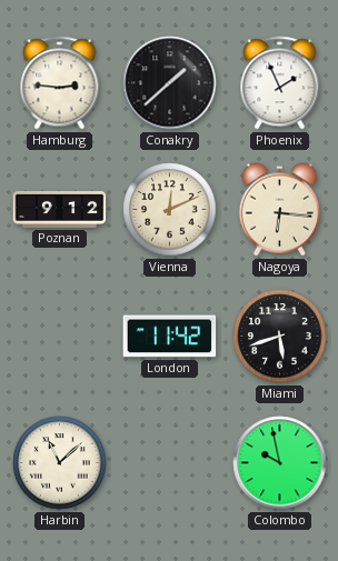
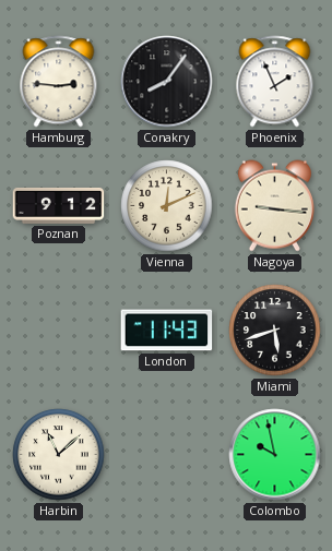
Conakry: 1:38 -> 8:06 (167, 82)
Nagoya: 6:16 -> 9:16 (274, 206)
London: 11:42 -> 11:43 (167, 331)
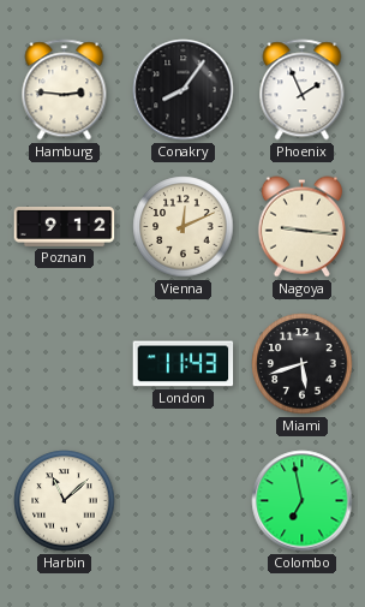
Colombo: 9:58 -> 6:58 (303, 501)
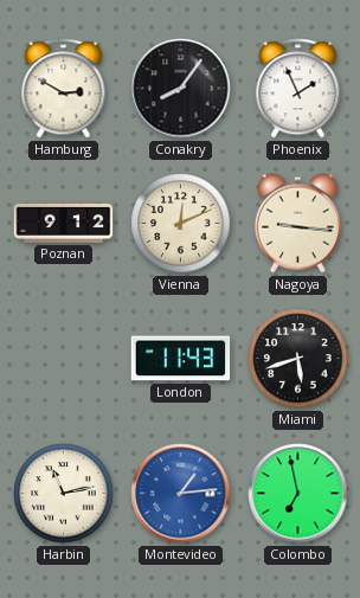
Hamburg: 2:46 -> 2:50 (64, 89)
Harbin: 11:08 -> 11:13 (64, 494)
Montevideo: none -> 1:14 (181, 494)
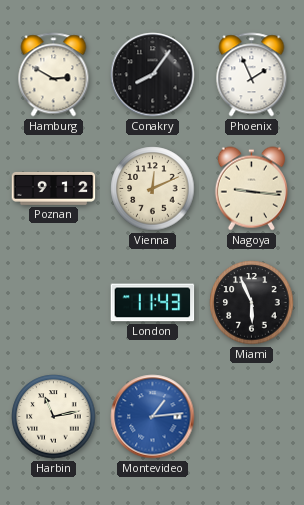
Miami: 5:42 -> 5:56 (252, 303)
Colombo: 6:58 -> none (298, 494)
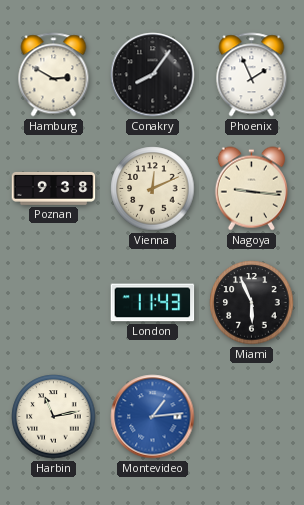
Poznan: 9:12 -> 9:38 (54, 188)
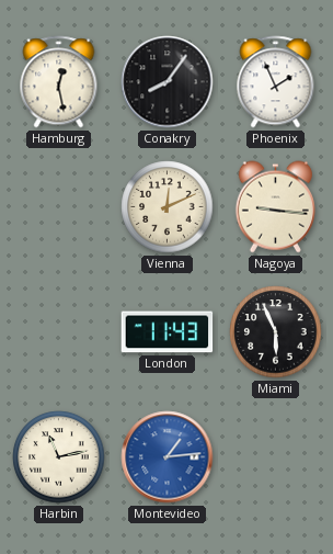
Hamburg: 2:50 -> 12:28 (59, 82)
Poznan: 9:38 -> none (54, 188)
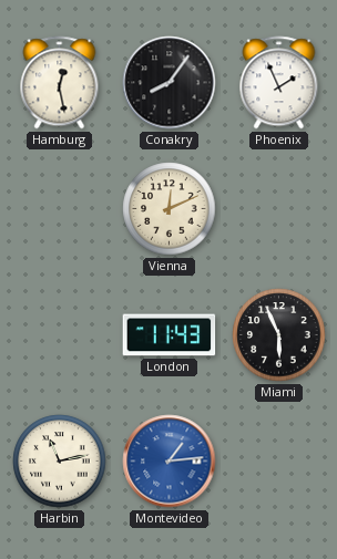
Nagoya: 9:16 -> none (275, 207)
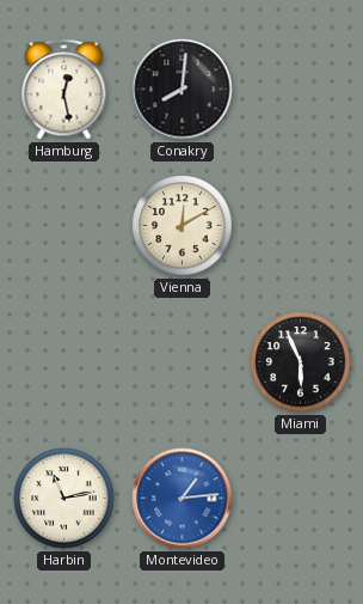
Conakry: 8:06 -> 8:01 (183, 90)
Phoenix: 1:56 -> none (279, 83)
Vienna: 12:11 -> 12:10 (183, 226)
London: 11:43 -> none (170, 335)
